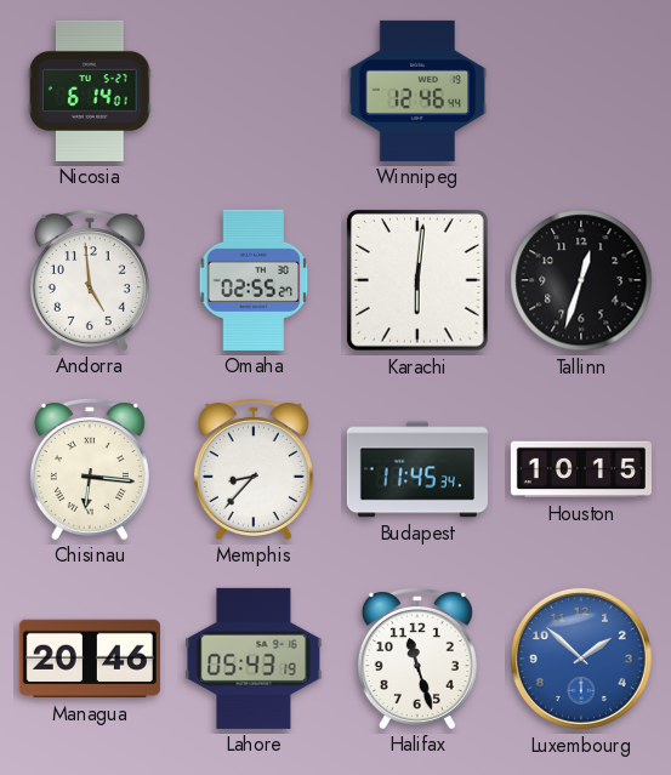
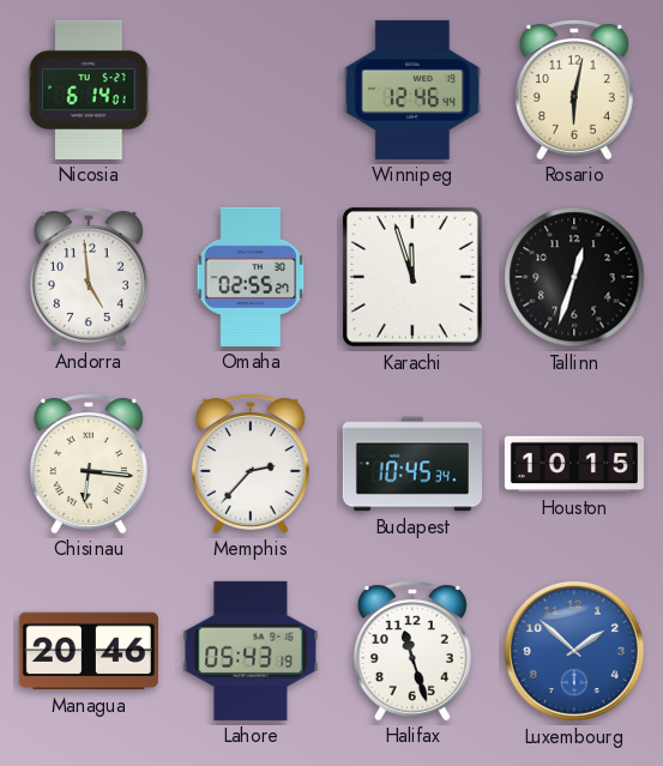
Rosario: none -> 6:02 (574, 90)
Karachi: 6:01 -> 11:57 (414, 278)
Memphis: 8:37 -> 2:37 (251, 464)
Budapest: 11:45 -> 10:45 (412, 464)
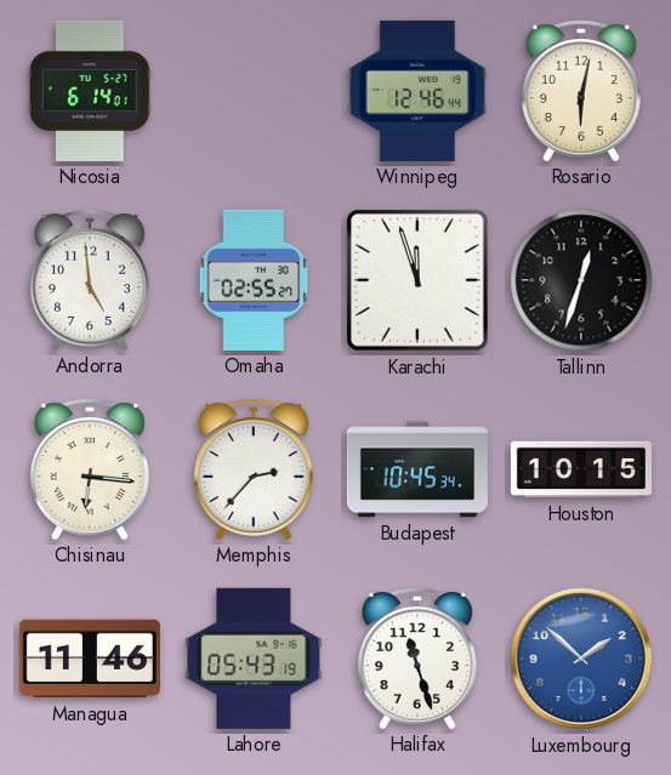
Managua: 20:46 -> 11:46 (90, 659)
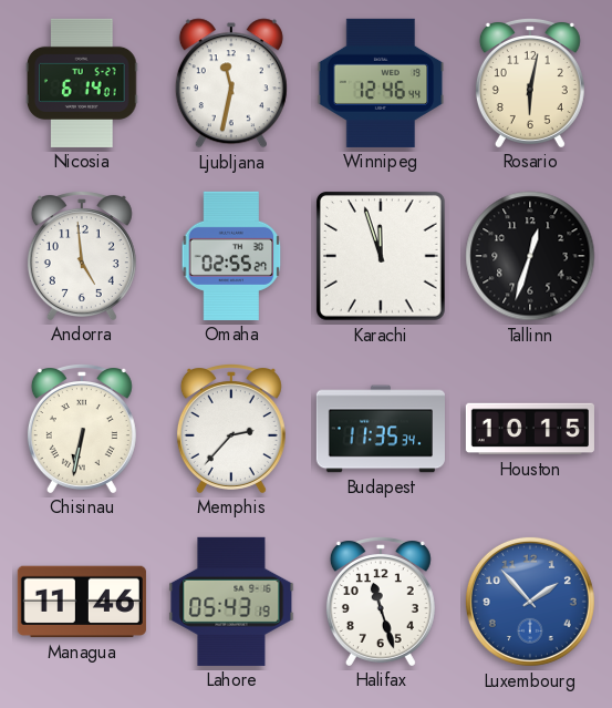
Ljubljana: none -> 11:32 (231, 83)
Chisinau: 6:16 -> 6:32 (82, 429)
Budapest: 10:45 -> 11:35 (381, 429)
Luxembourg: 1:52 -> 1:53 (530, 602)
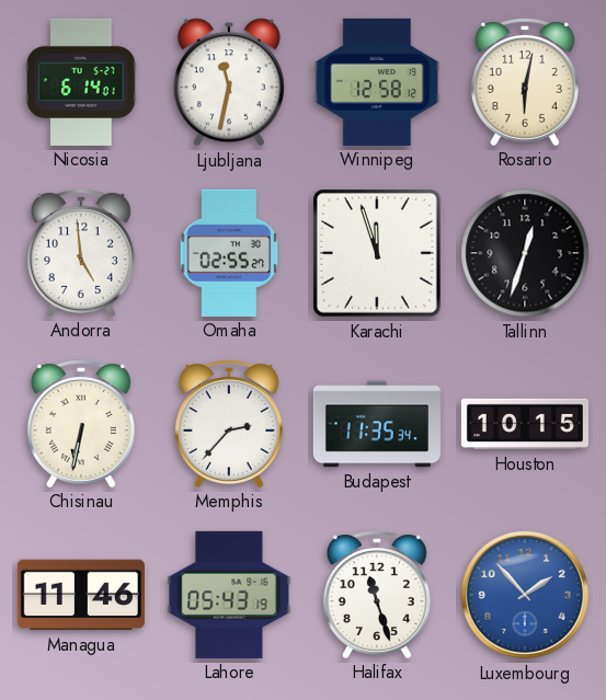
Winnipeg: 12:46 -> 12:58 (377, 82)
